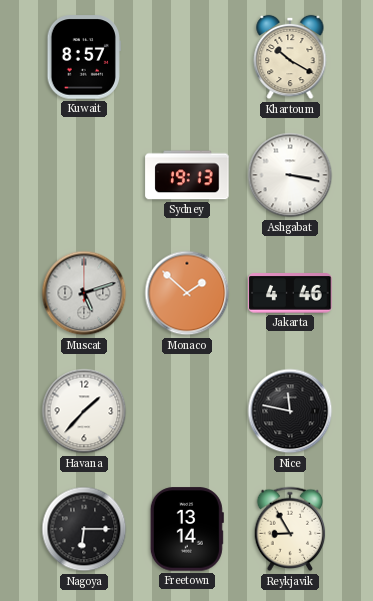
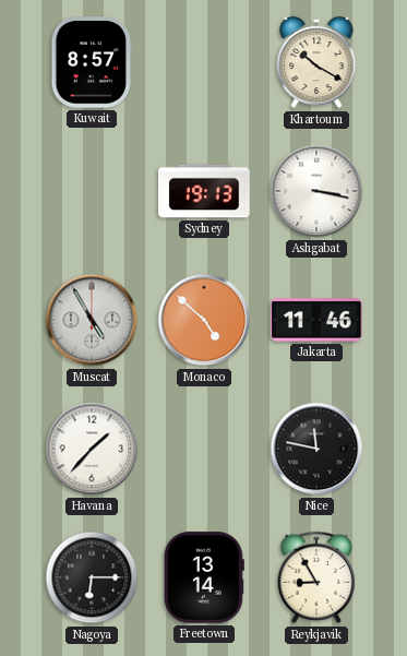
Muscat: 5:12 -> 4:55 (92, 320)
Monaco: 1:52 -> 4:52 (204, 320)
Jakarta: 4:46 -> 11:46 (316, 321)
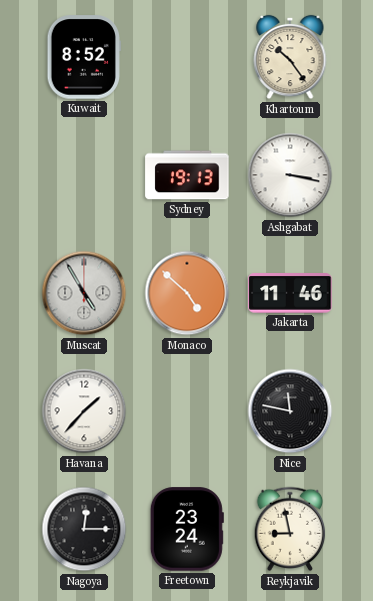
Kuwait: 8:57 -> 8:52 (83, 57)
Khartoum: 10:20 -> 10:24 (290, 57)
Nagoya: 6:15 -> 12:15 (84, 529)
Freetown: 13:14 -> 23:24 (187, 529)
Reykjavik: 8:55 -> 8:58 (290, 529)
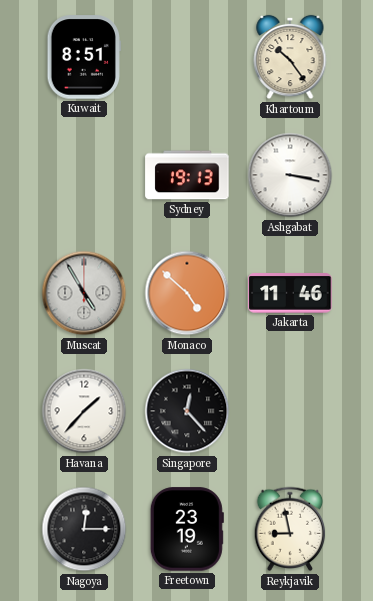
Kuwait: 8:52 -> 8:51 (83, 57)
Singapore: none -> 12:23 (187, 411)
Nice: 11:47 -> none (290, 411)
Freetown: 23:24 -> 23:19 (187, 529)
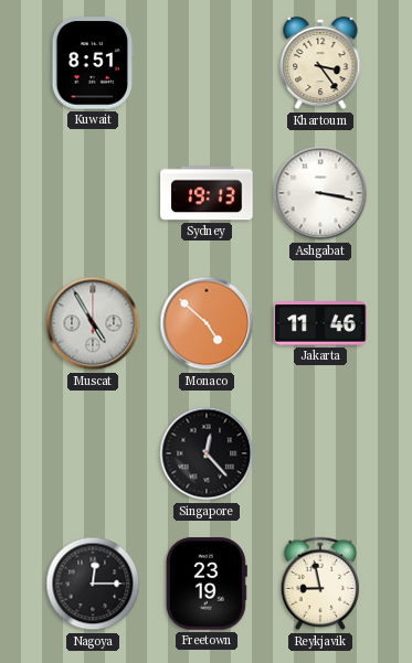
Khartoum: 10:24 -> 3:24 (320, 63)
Havana: 1:37 -> none (84, 411)
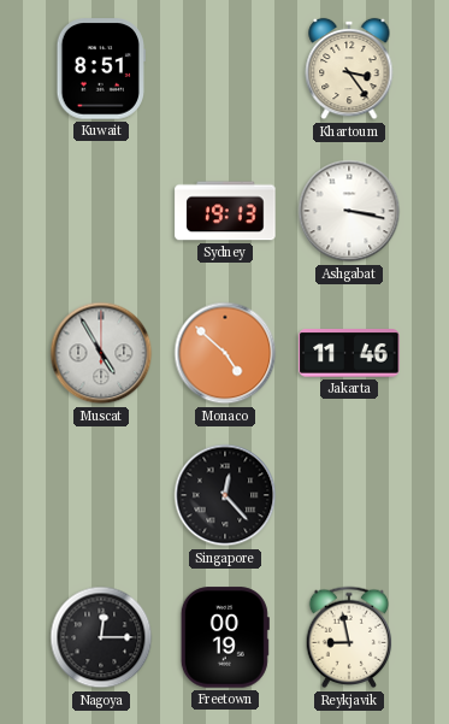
Freetown: 23:19 -> 00:19 (225, 637)
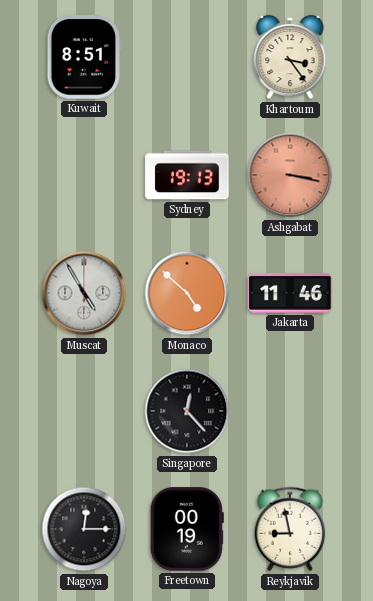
Ashgabat dial: white -> salmon (290, 175)
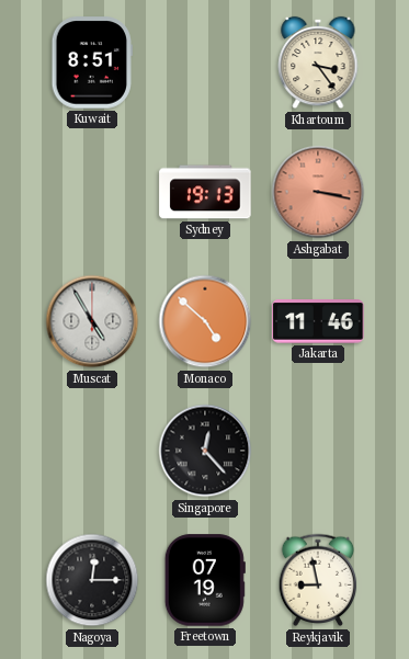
Freetown: 00:19 -> 07:19 (205, 580)
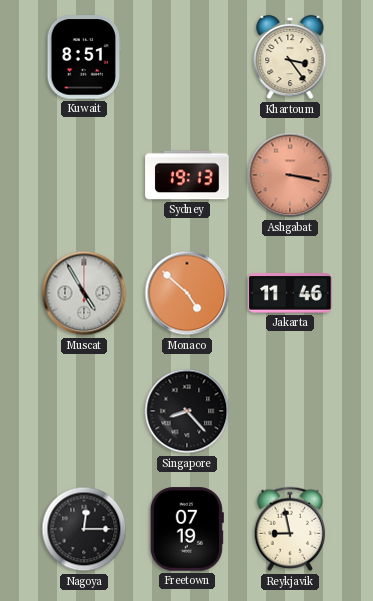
Singapore: 12:23 -> 8:23 (187, 411)
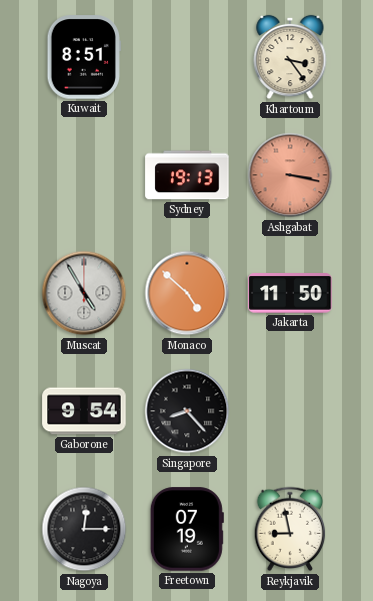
Jakarta: 11:46 -> 11:50 (290, 294)
Gaborone: none -> 9:54 (84, 411)
